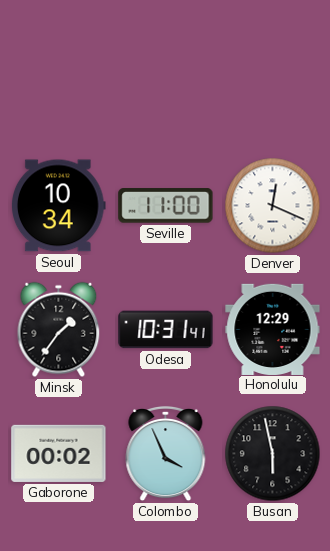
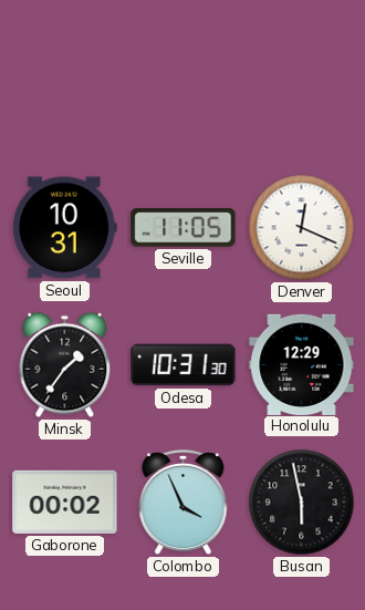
Seoul: 10:34 -> 10:31 (64, 228)
Seville: 11:00 -> 11:05 (184, 228)
Odesa: 10:31:41 -> 10:31:30 (184, 365)
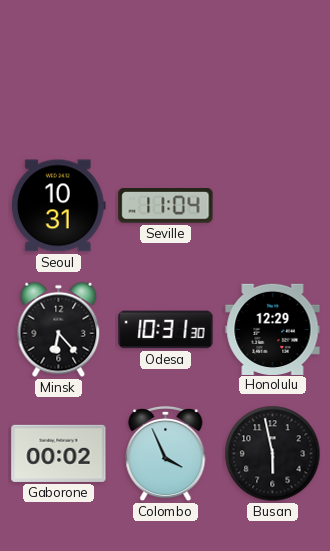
Seville: 11:05 -> 11:04 (166, 206)
Denver: 12:19 -> none (302, 228)
Minsk: 1:36 -> 6:23 (59, 330)
